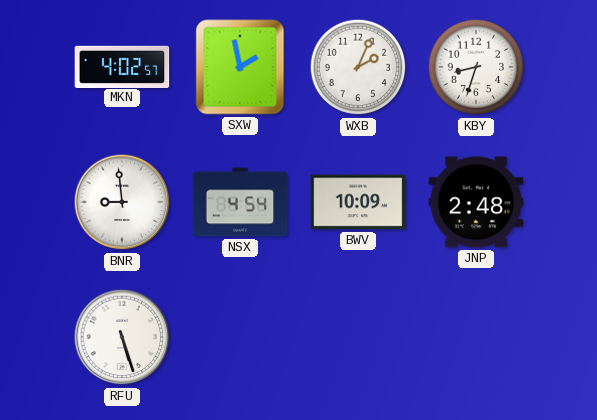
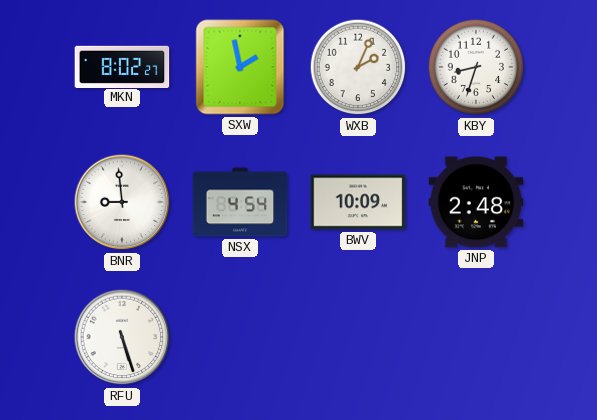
MKN: 4:02 -> 8:02 (122, 66)
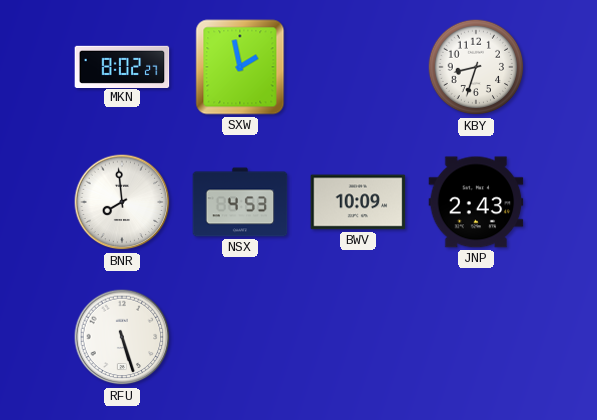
WXB: 2:04 -> none (358, 67)
BNR: 8:59 -> 7:59 (122, 202)
NSX: 4:54 -> 4:53 (240, 202)
JNP: 2:48 -> 2:43 (476, 202)
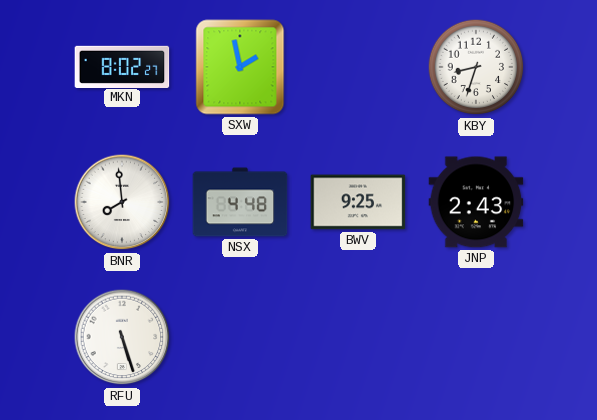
NSX: 4:53 -> 4:48 (240, 202)
BWV: 10:09 -> 9:25 (358, 202)
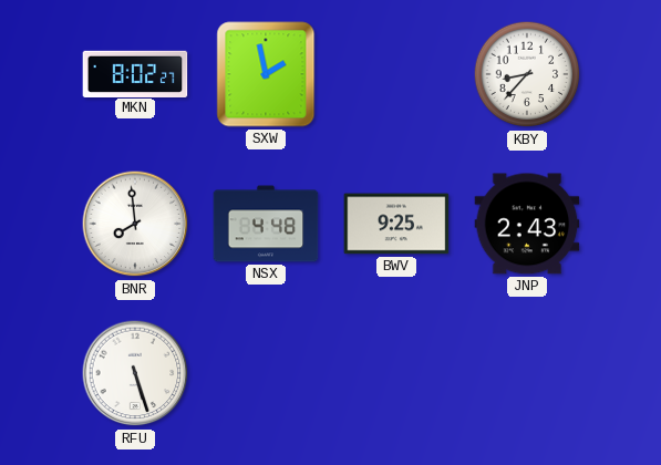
KBY: 8:33 -> 8:37 (527, 74)
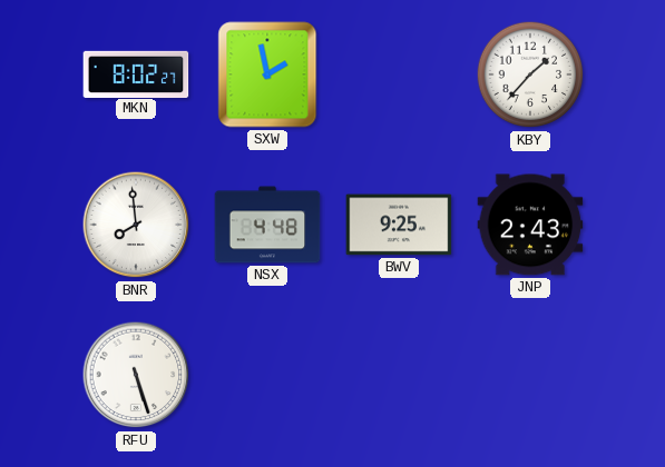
KBY: 8:37 -> 1:37 (530, 74)
